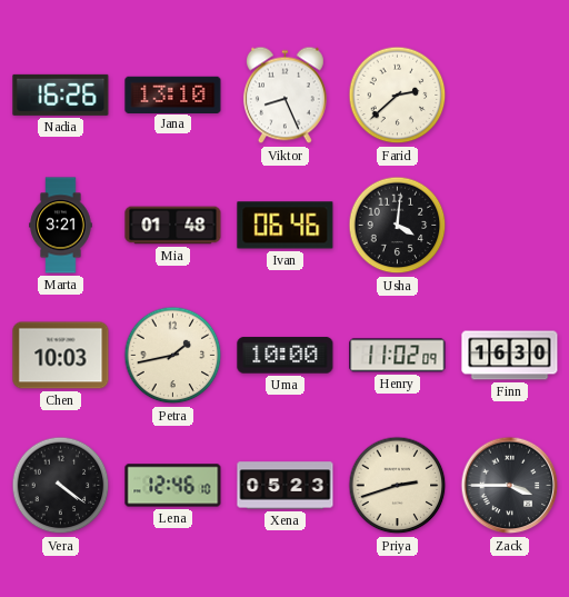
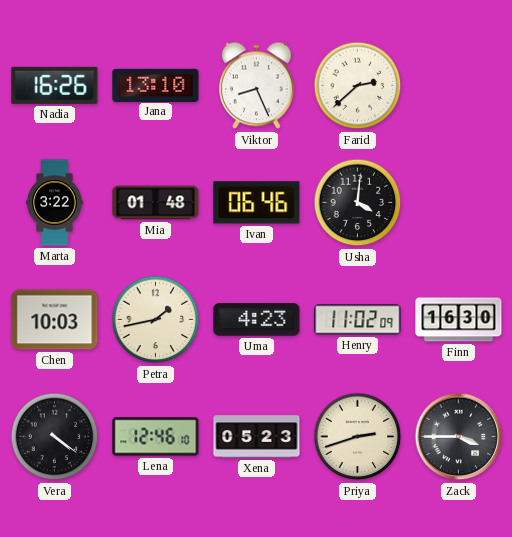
Marta: 3:21 -> 3:22 (55, 203)
Uma: 10:00 -> 4:23 (257, 320)
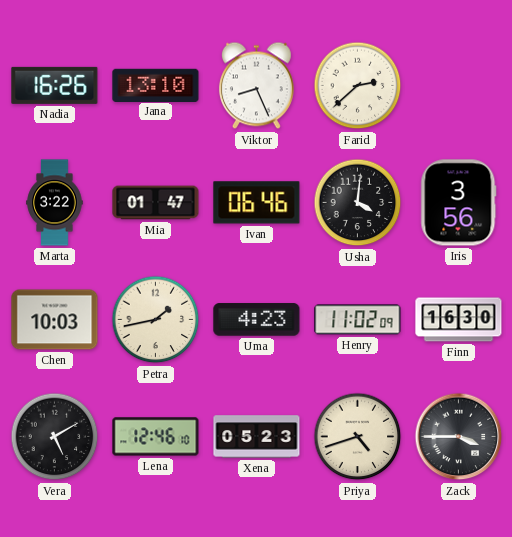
Mia: 01:48 -> 01:47 (156, 203)
Iris: none -> 3:56 (459, 203)
Vera: 4:21 -> 5:10 (55, 437)
Priya: 2:42 -> 4:42 (358, 437)
